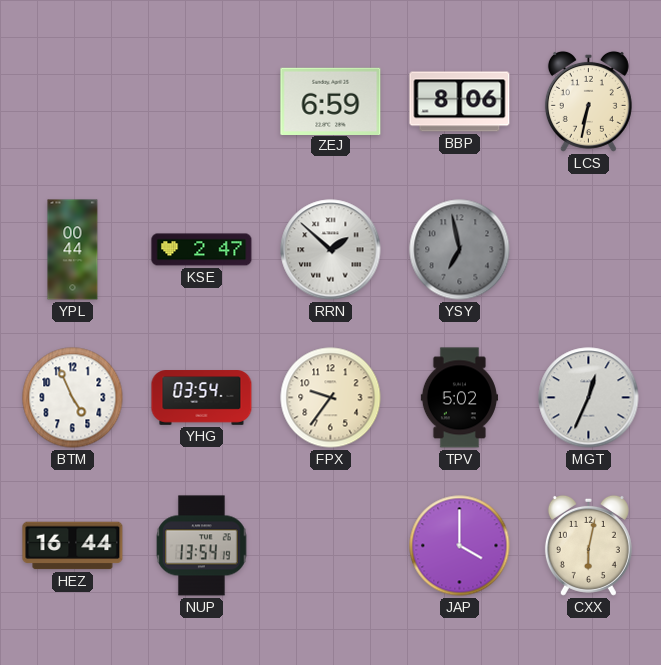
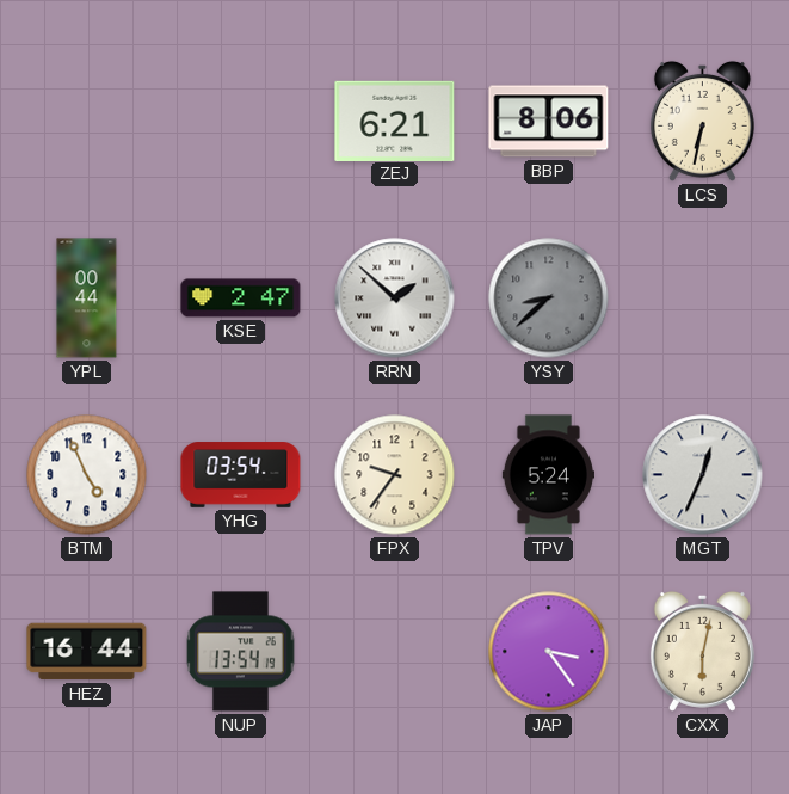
ZEJ: 6:59 -> 6:21 (395, 121)
YSY: 6:58 -> 8:38 (549, 298)
TPV: 5:02 -> 5:24 (548, 475)
JAP: 4:00 -> 3:24 (549, 652)
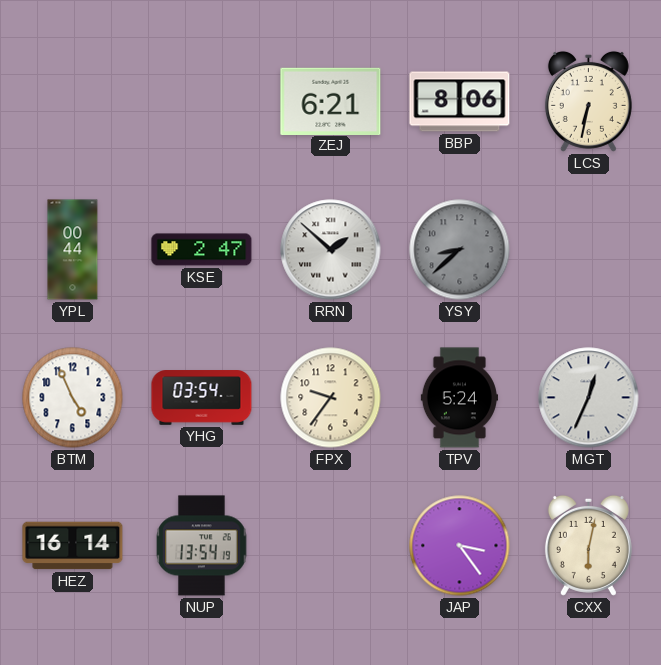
HEZ: 16:44 -> 16:14 (73, 546)
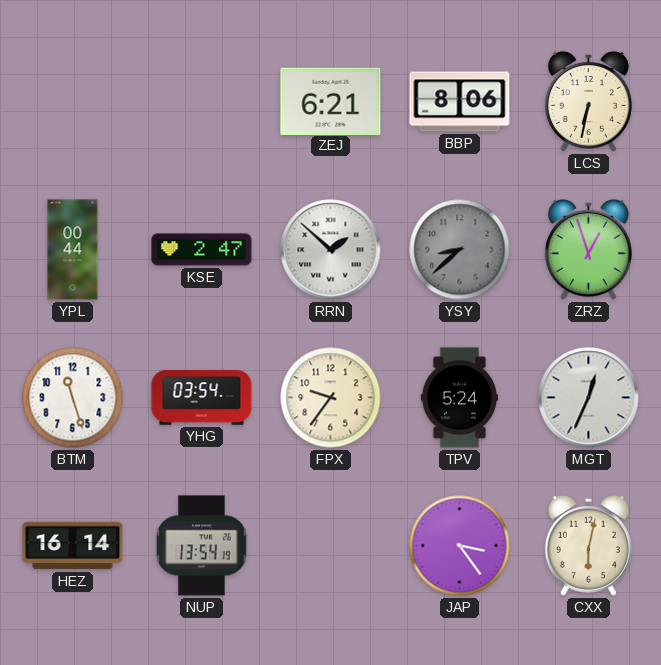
ZRZ: none -> 12:57 (588, 249)
BTM: 4:56 -> 11:27 (73, 398)
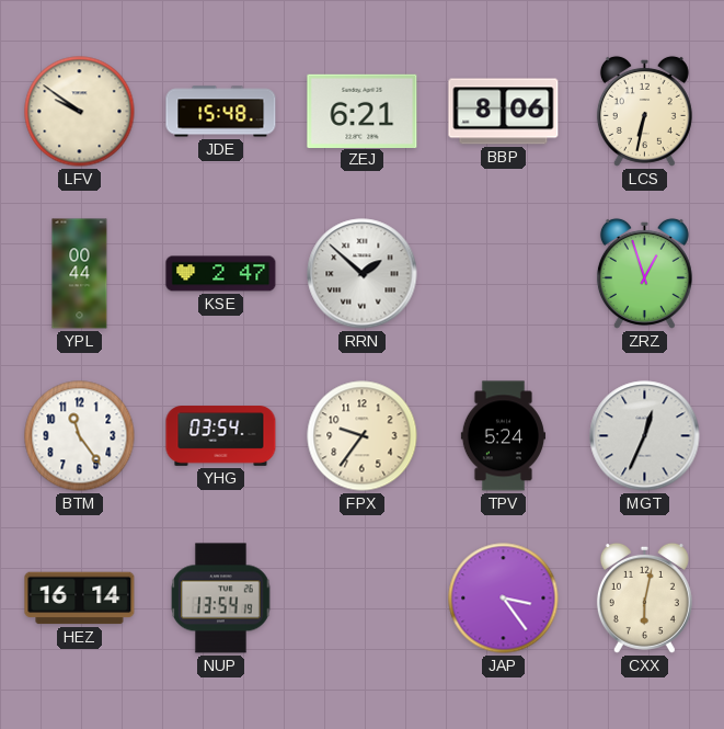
LFV: none -> 9:51 (80, 112)
JDE: none -> 15:48 (221, 112)
YSY: 8:38 -> none (460, 250)
BTM: 11:27 -> 11:24 (80, 436)
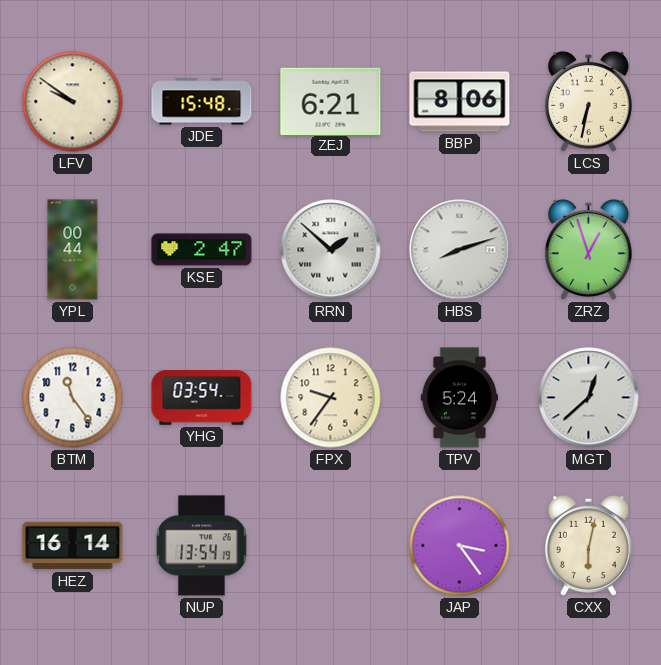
HBS: none -> 8:12 (460, 250)
MGT: 12:34 -> 12:38 (589, 398)
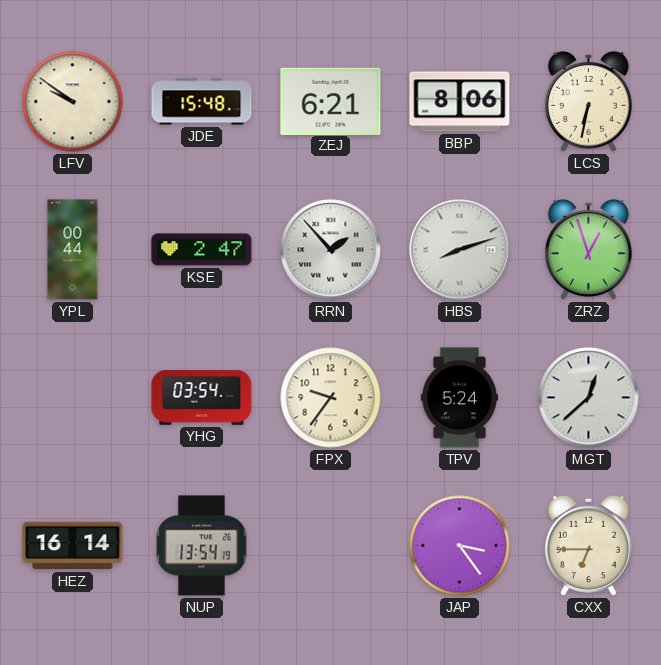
RRN: 1:52 -> 1:53 (331, 250)
BTM: 11:24 -> none (73, 398)
CXX: 6:02 -> 6:45 (588, 545)
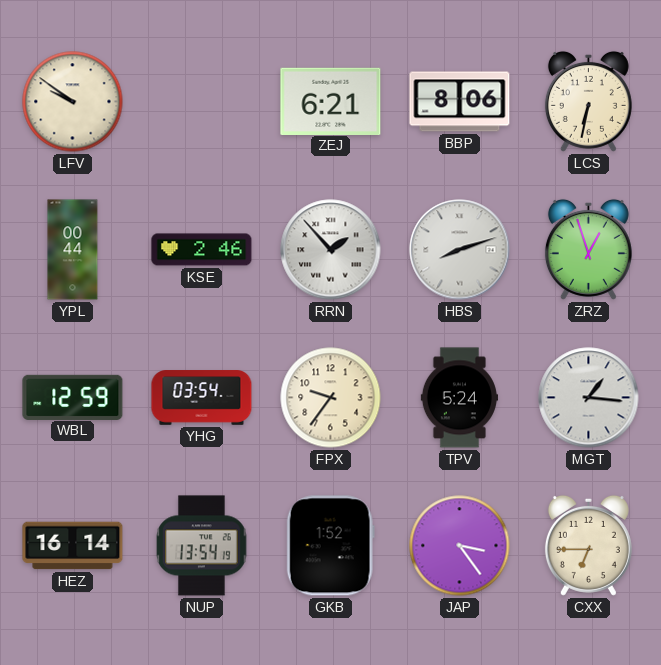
JDE: 15:48 -> none (202, 102)
KSE: 2:47 -> 2:46 (202, 250)
WBL: none -> 12:59 (73, 397)
MGT: 12:38 -> 1:16 (589, 398)
GKB: none -> 1:52 (330, 546)
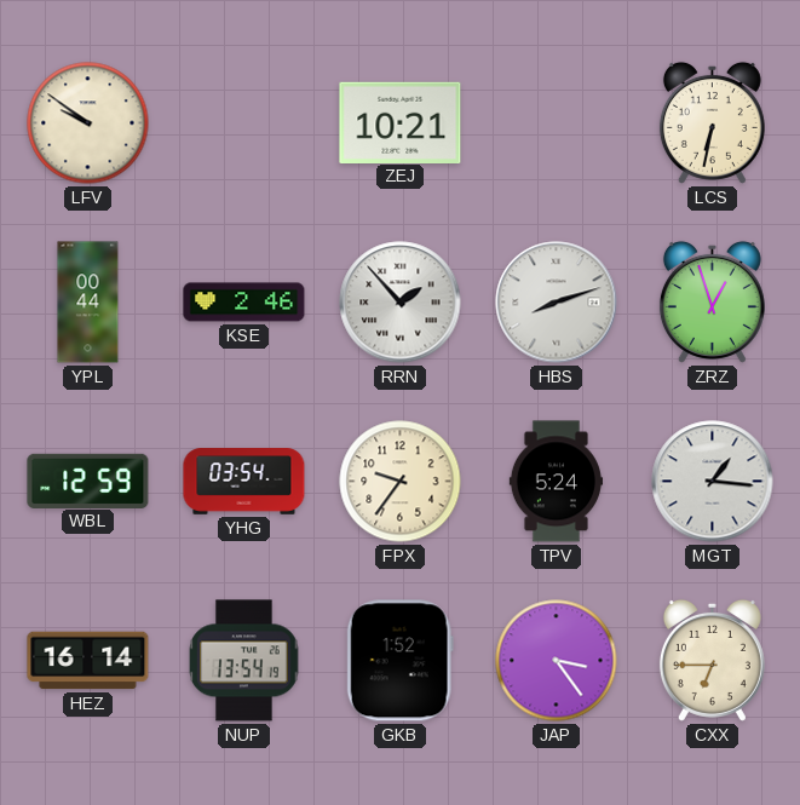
ZEJ: 6:21 -> 10:21 (401, 122)
BBP: 8:06 -> none (460, 102)
